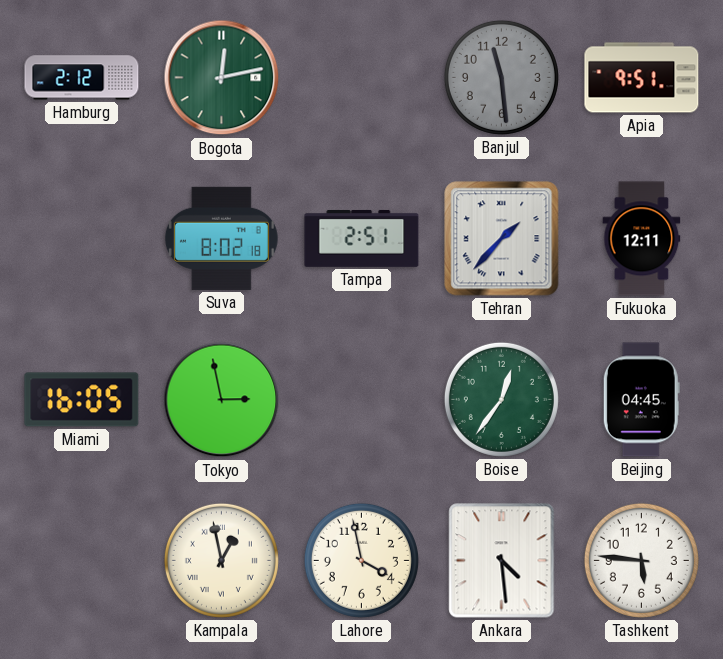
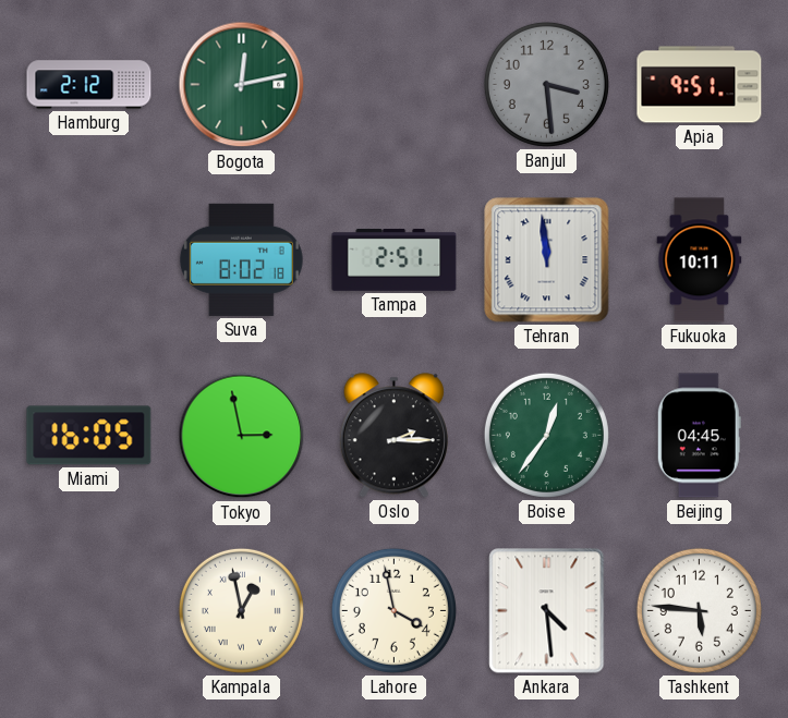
Banjul: 11:29 -> 3:29 (546, 84)
Tehran: 1:37 -> 11:59 (547, 260)
Fukuoka: 12:11 -> 10:11 (700, 260)
Oslo: none -> 2:15 (393, 436)
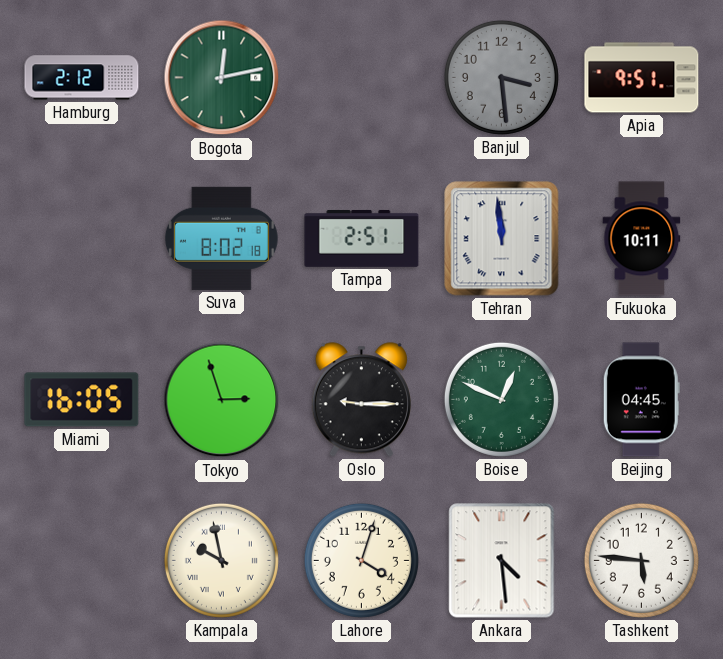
Tokyo: 2:58 -> 2:57 (222, 400)
Oslo: 2:15 -> 9:15 (361, 400)
Boise: 12:36 -> 12:49 (501, 399)
Kampala: 12:58 -> 9:58 (221, 560)
Lahore: 3:58 -> 4:03 (361, 560)
